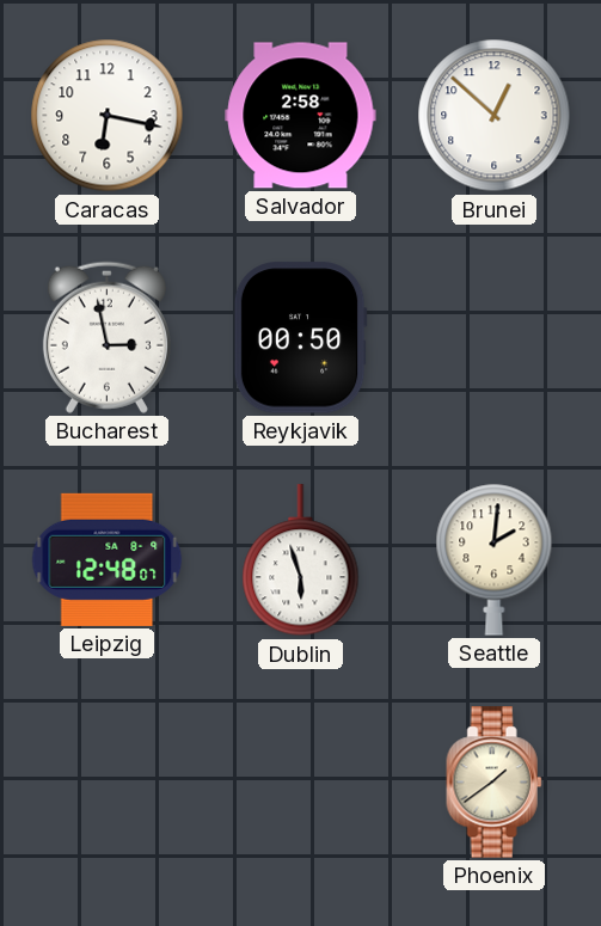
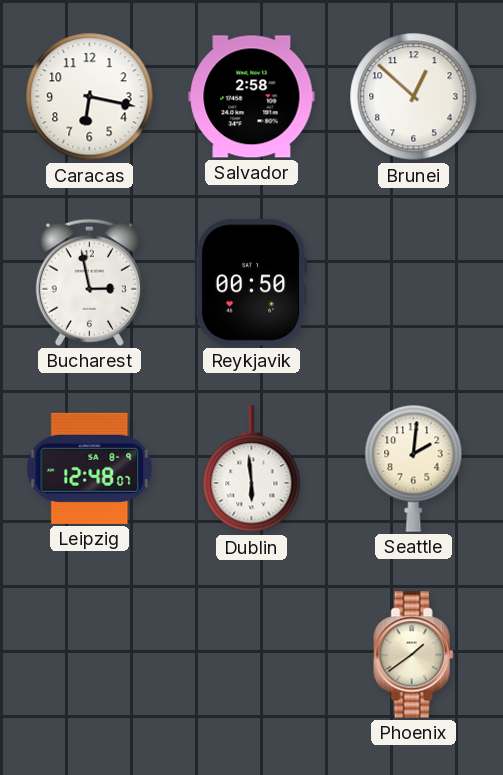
Dublin: 5:57 -> 5:59 (252, 469)
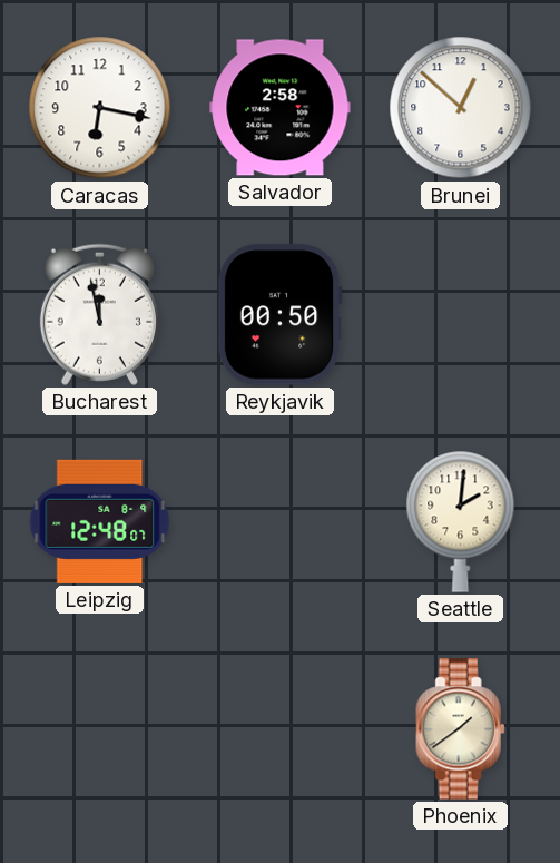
Bucharest: 2:58 -> 11:58 (99, 314)
Dublin: 5:59 -> none (252, 469)
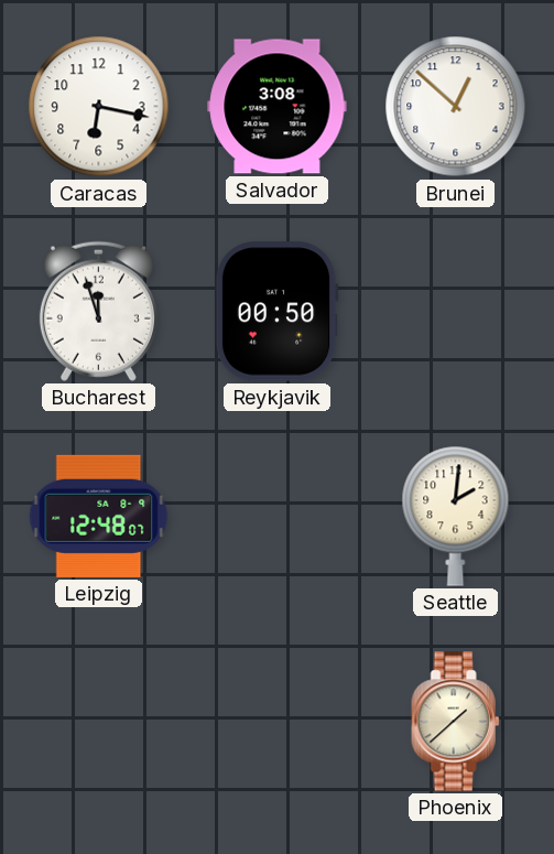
Salvador: 2:58 -> 3:08 (278, 107)
Bucharest: 11:58 -> 11:57 (98, 311)
Phoenix: 1:39 -> 1:38 (456, 722)
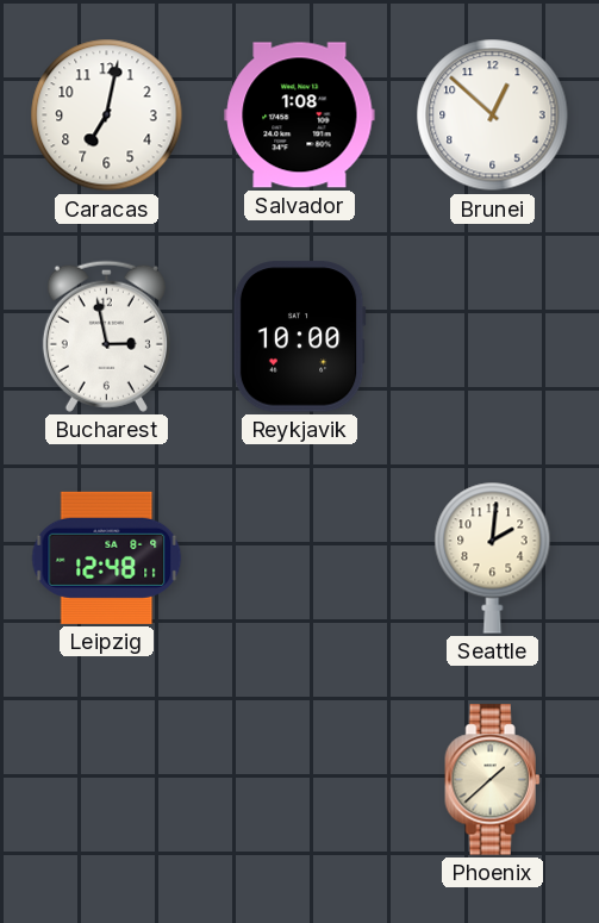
Caracas: 6:17 -> 7:02 (107, 116)
Salvador: 3:08 -> 1:08 (300, 116)
Bucharest: 11:57 -> 2:58 (106, 336)
Reykjavik: 00:50 -> 10:00 (299, 337)
Leipzig: 12:48:07 -> 12:48:11 (107, 557)
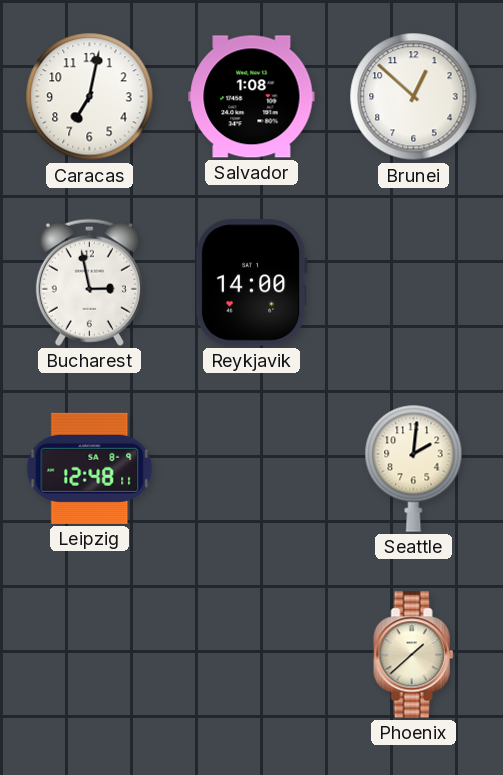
Reykjavik: 10:00 -> 14:00 (251, 283)
